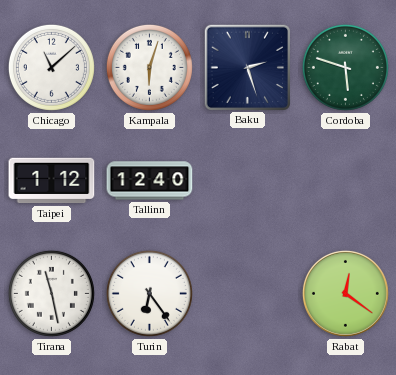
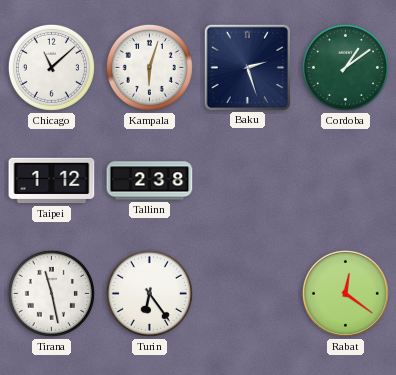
Cordoba: 5:48 -> 1:09 (345, 67)
Tallinn: 12:40 -> 2:38 (150, 181)
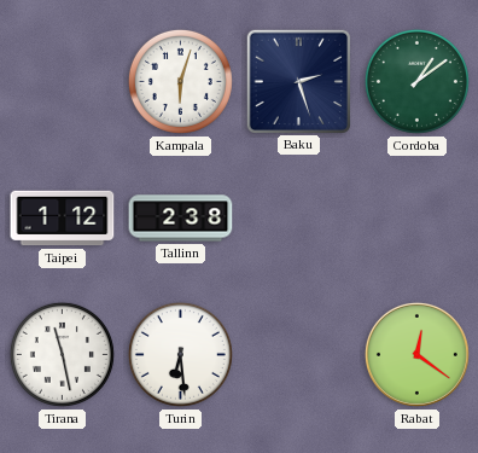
Chicago: 11:08 -> none (51, 67)
Turin: 6:24 -> 6:29 (180, 354)
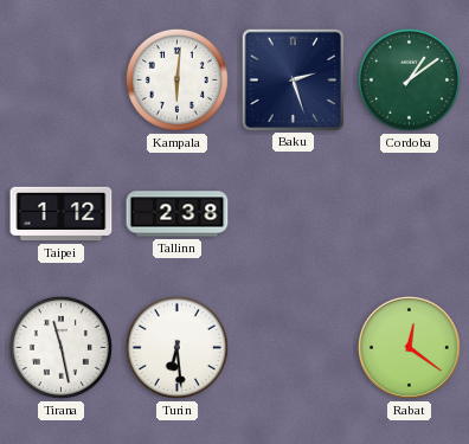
Kampala: 6:03 -> 6:01 (176, 79)
